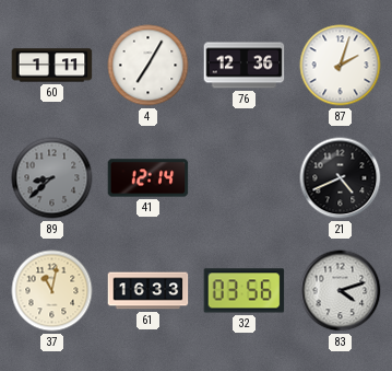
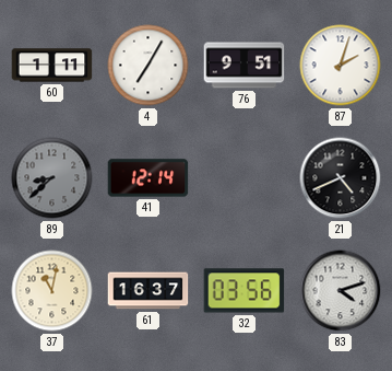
76: 12:36 -> 9:51 (245, 66)
61: 16:33 -> 16:37 (149, 291)
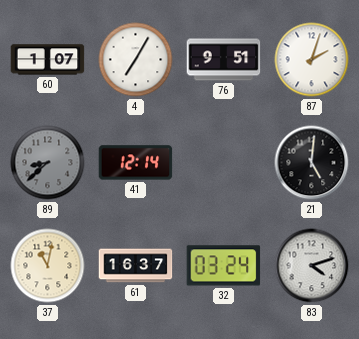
60: 1:11 -> 1:07 (48, 60)
21: 4:41 -> 5:01 (312, 163)
32: 03:56 -> 03:24 (224, 266)
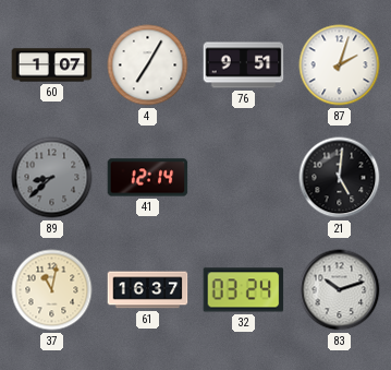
83: 4:12 -> 10:12 (340, 290)
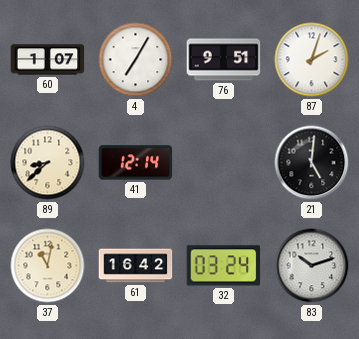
89 dial: grey -> cream (48, 163)
61: 16:37 -> 16:42 (136, 266)
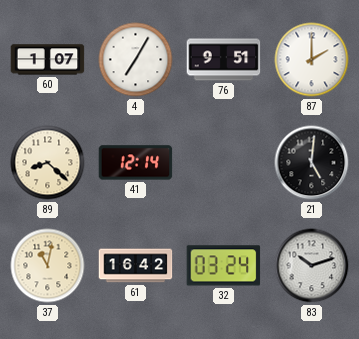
87: 2:03 -> 2:00 (312, 60)
89: 8:38 -> 8:22 (48, 163)
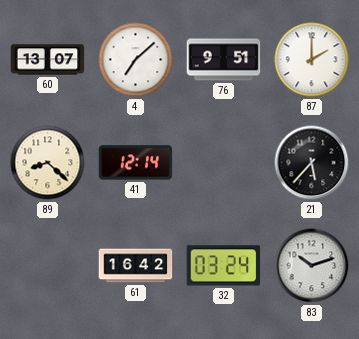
60: 1:07 -> 13:07 (48, 60)
4: 7:05 -> 7:08 (136, 60)
21: 5:01 -> 5:37 (312, 163)
37: 11:02 -> none (48, 266)
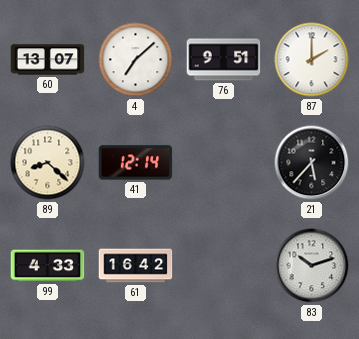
99: none -> 4:33 (48, 266)
32: 03:24 -> none (224, 266)
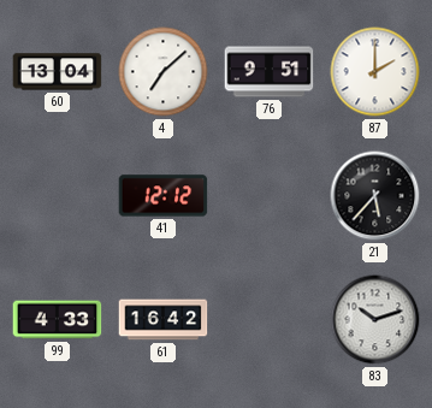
60: 13:07 -> 13:04 (58, 72)
89: 8:22 -> none (48, 163)
41: 12:14 -> 12:12 (164, 196)
